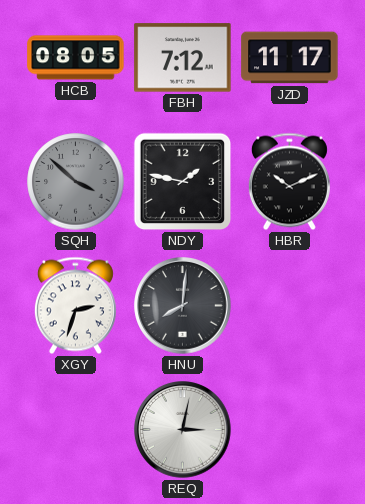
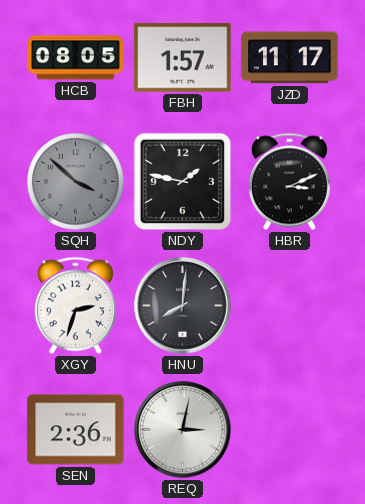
FBH: 7:12 -> 1:57 (183, 58)
HBR: 10:11 -> 3:11 (289, 182)
SEN: none -> 2:36 (76, 430)
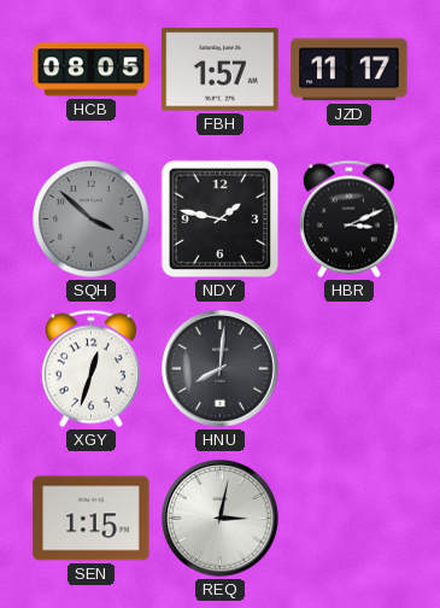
XGY: 2:33 -> 12:33 (90, 369)
SEN: 2:36 -> 1:15 (92, 519)
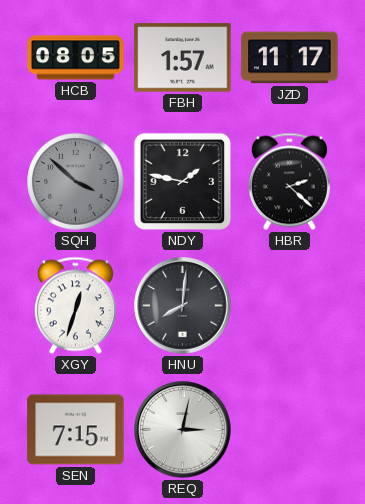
HBR: 3:11 -> 2:22 (289, 182)
SEN: 1:15 -> 7:15 (76, 430)
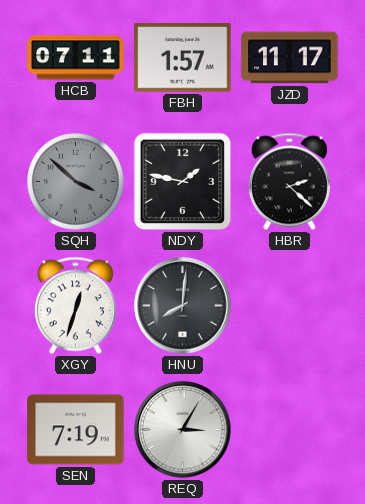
HCB: 08:05 -> 07:11 (76, 58)
SEN: 7:15 -> 7:19 (76, 430)
REQ: 3:02 -> 3:05 (183, 430)
